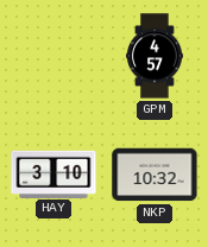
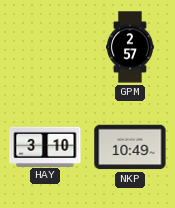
GPM: 4:57 -> 2:57 (131, 47)
NKP: 10:32 -> 10:49 (130, 147)
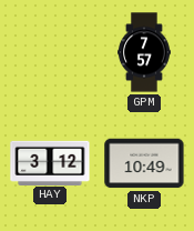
GPM: 2:57 -> 7:57 (145, 52)
HAY: 3:10 -> 3:12 (50, 162)
